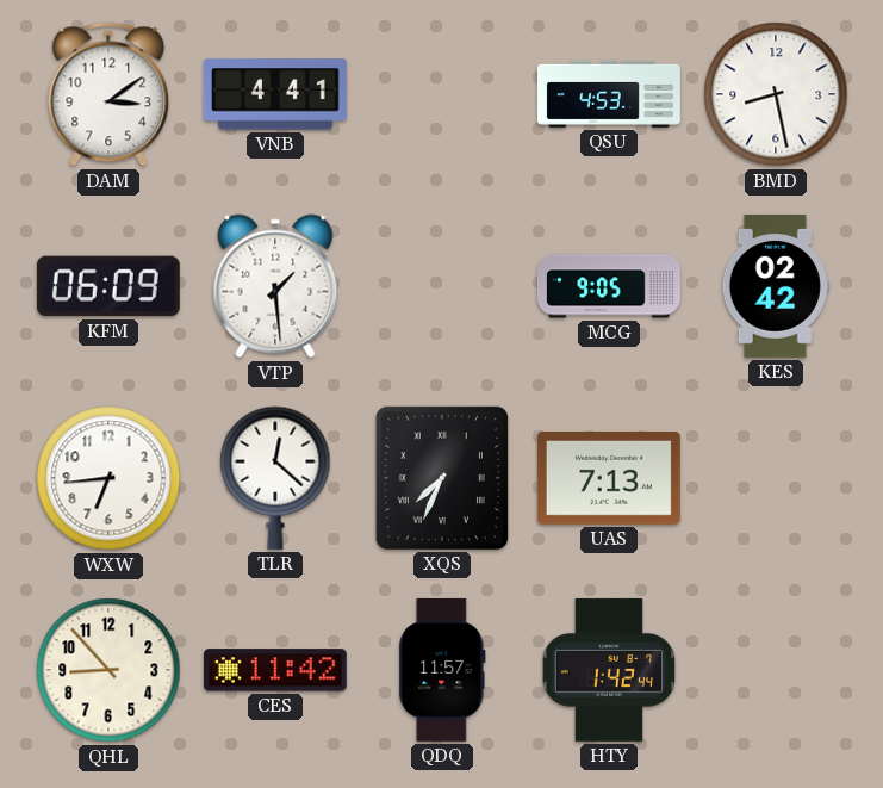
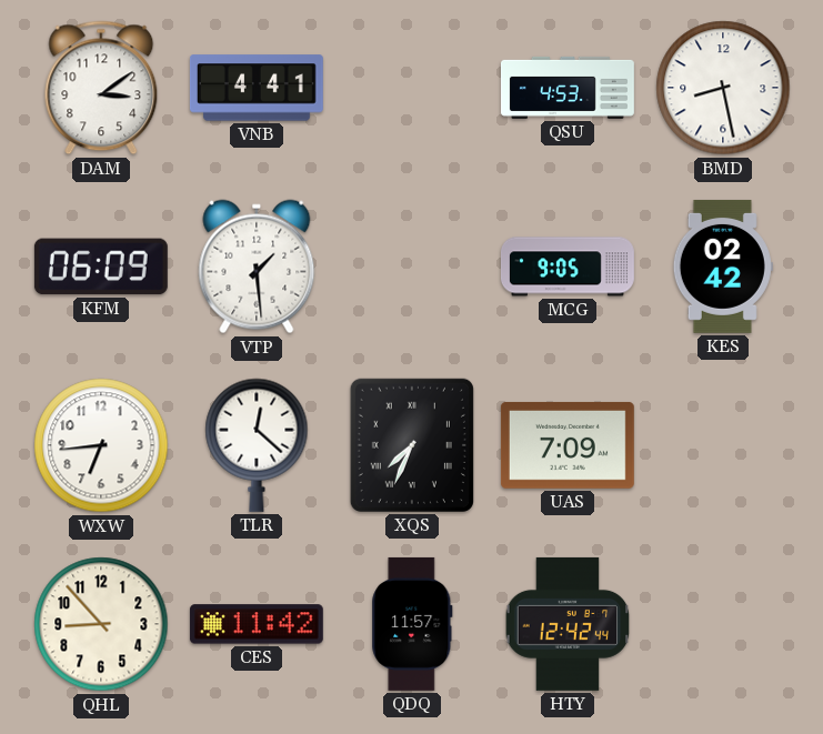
UAS: 7:13 -> 7:09 (568, 445)
HTY: 1:42 -> 12:42 (568, 624)
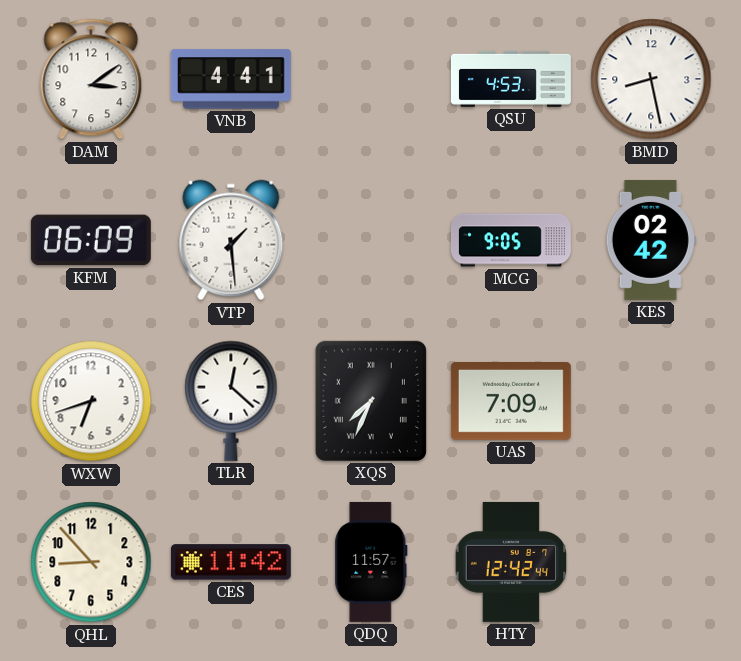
WXW: 6:44 -> 6:42 (91, 401)
